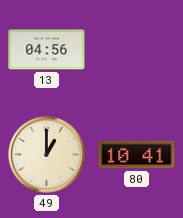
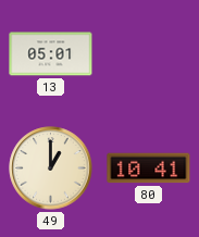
13: 04:56 -> 05:01 (51, 54)
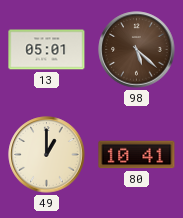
98: none -> 5:22 (137, 50)
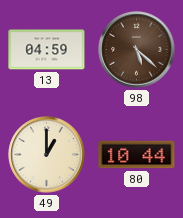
13: 05:01 -> 04:59 (47, 50)
80: 10:41 -> 10:44 (137, 155)
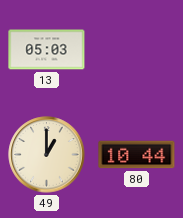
13: 04:59 -> 05:03 (47, 50)
98: 5:22 -> none (137, 50)
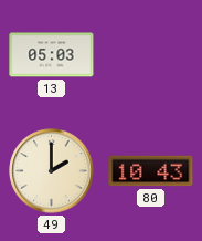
49: 1:00 -> 2:00 (52, 171)
80: 10:44 -> 10:43 (151, 171)
